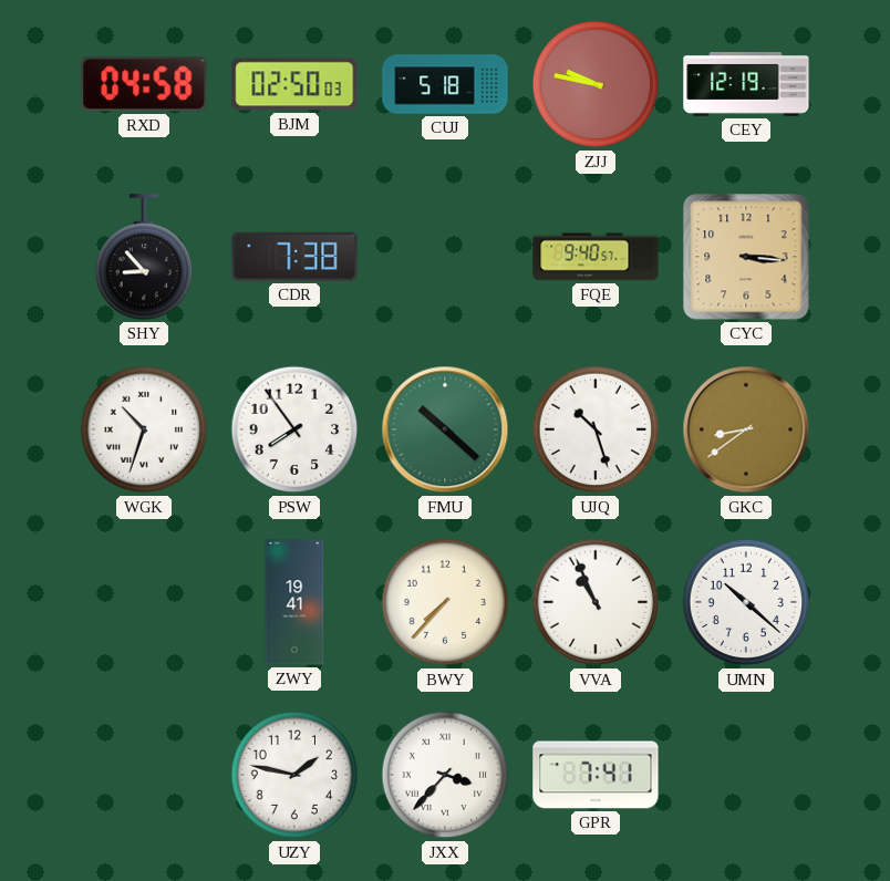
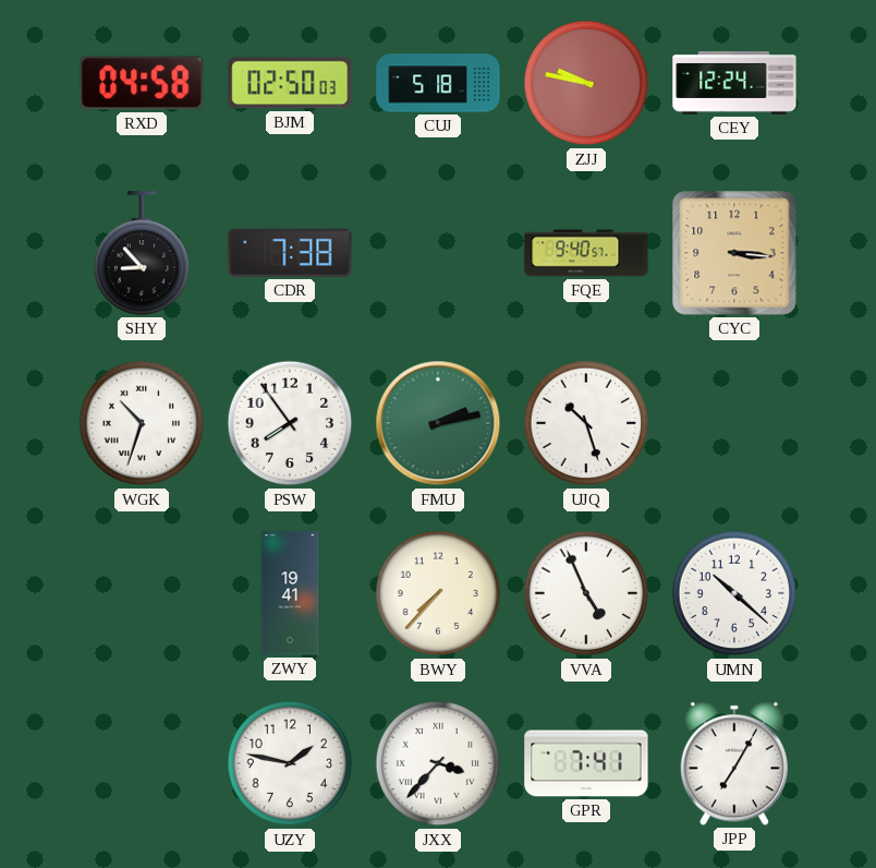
CEY: 12:19 -> 12:24 (734, 83)
FMU: 10:22 -> 2:13 (438, 423)
GKC: 8:39 -> none (746, 429)
VVA: 10:56 -> 4:56 (586, 593)
JPP: none -> 7:05 (734, 763)
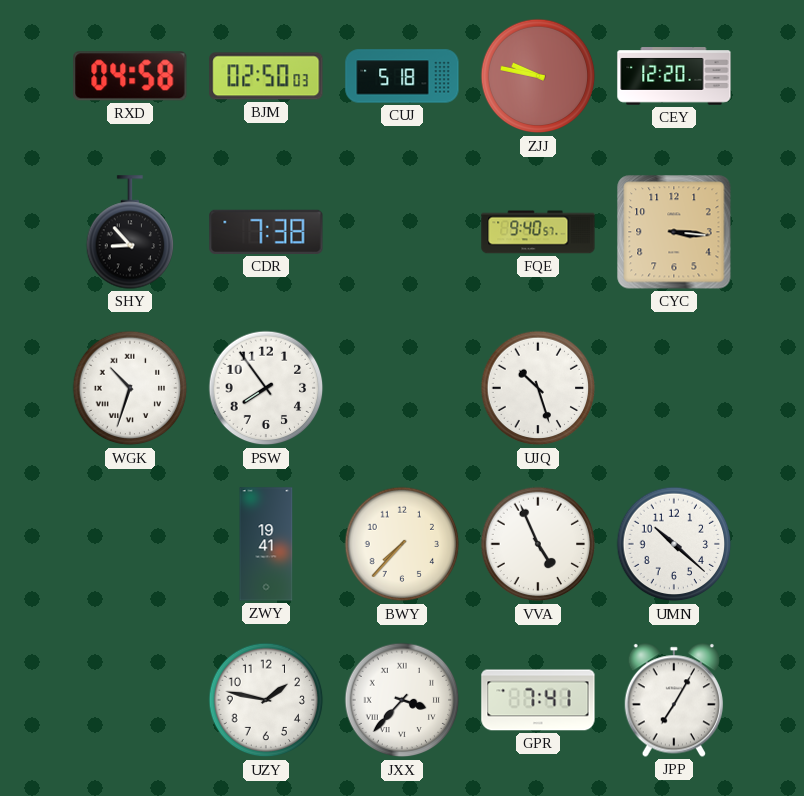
CEY: 12:24 -> 12:20 (674, 76)
FMU: 2:13 -> none (438, 423)
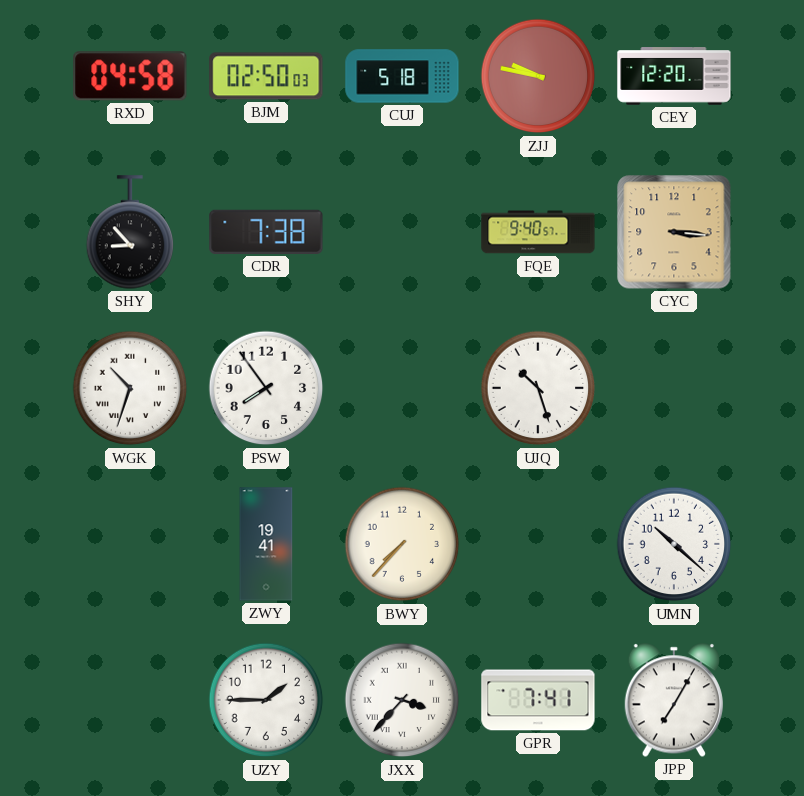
VVA: 4:56 -> none (538, 544)
UZY: 1:47 -> 1:45 (266, 700)
